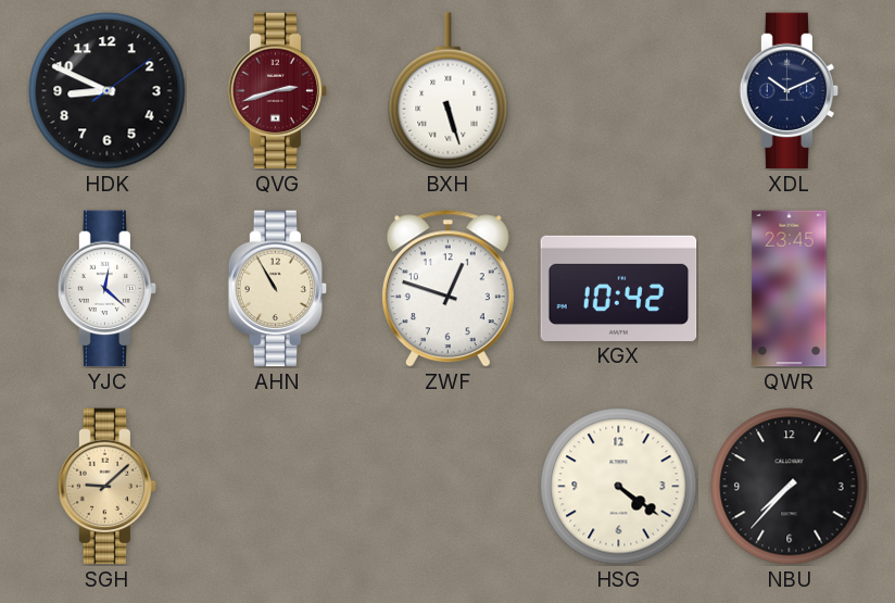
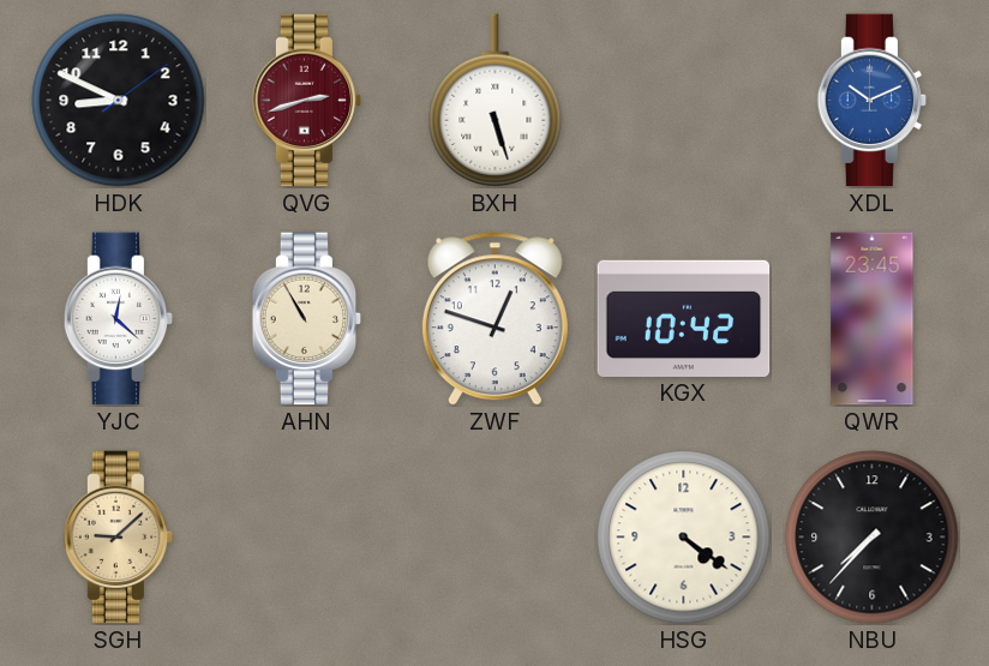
XDL dial: navy -> blue (873, 101)
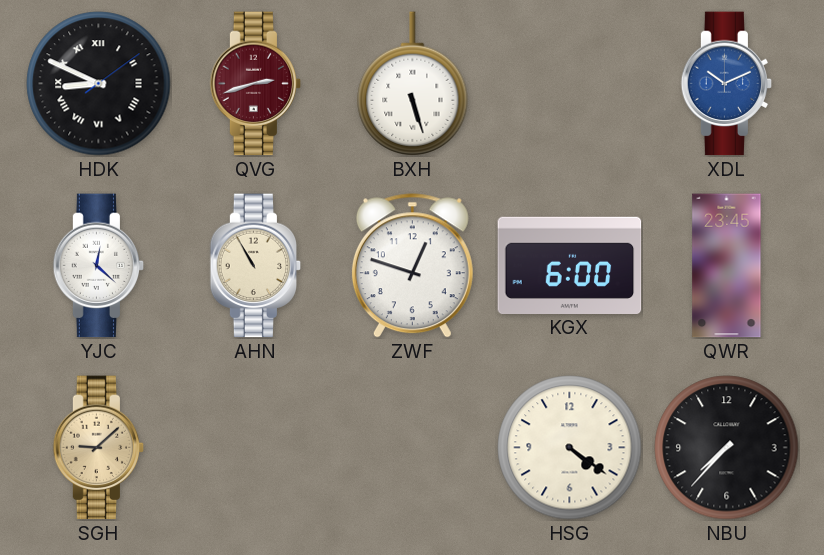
HDK numerals: Arabic -> Roman (99, 84)
KGX: 10:42 -> 6:00 (570, 265)
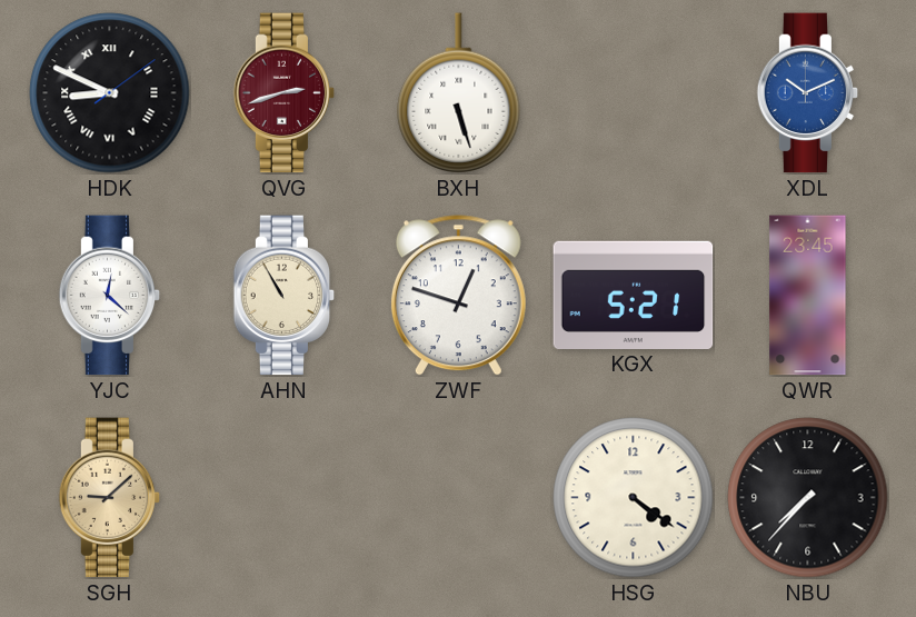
KGX: 6:00 -> 5:21 (634, 295)
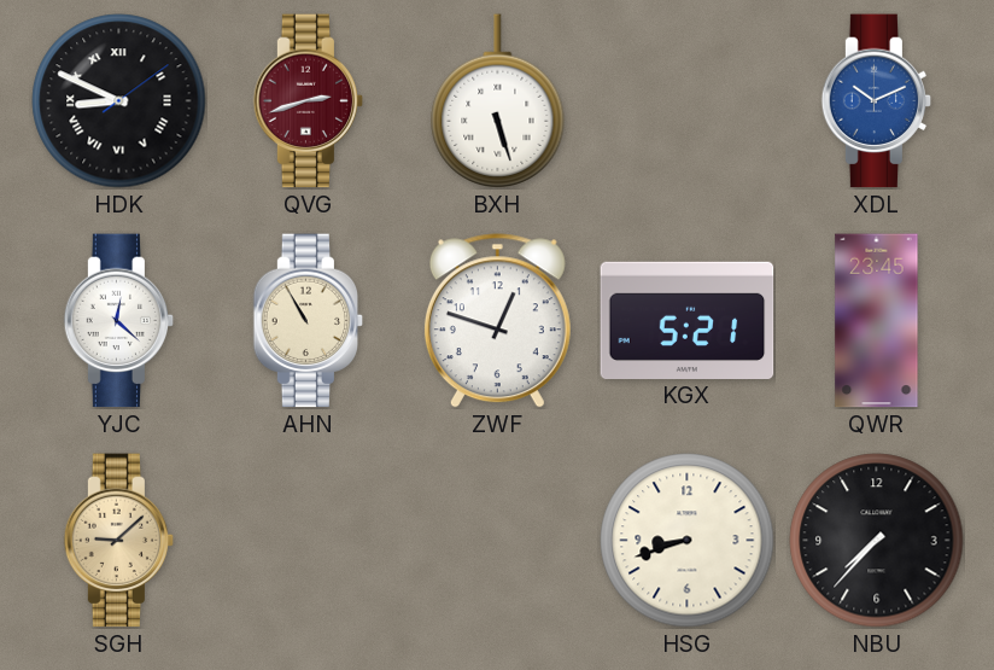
HSG: 4:21 -> 8:42 (688, 541)
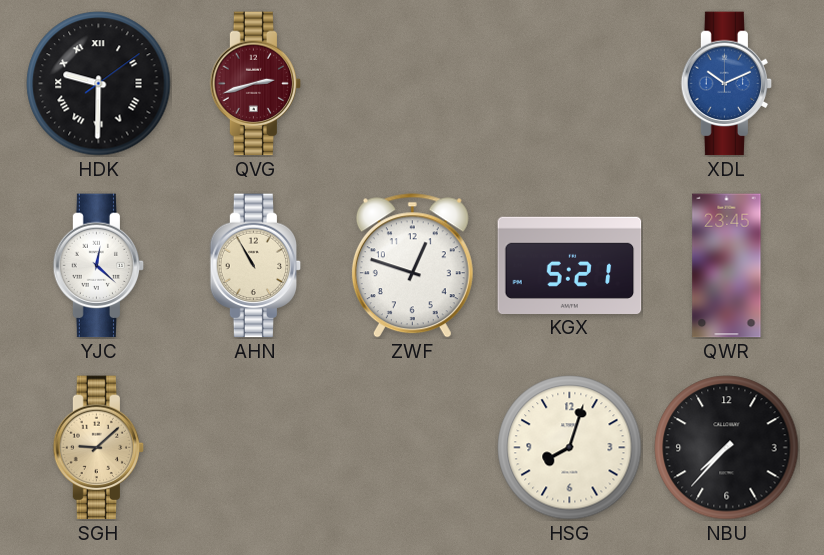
HDK: 8:49 -> 9:30 (99, 84)
BXH: 5:27 -> none (498, 100)
HSG: 8:42 -> 8:03 (570, 448)
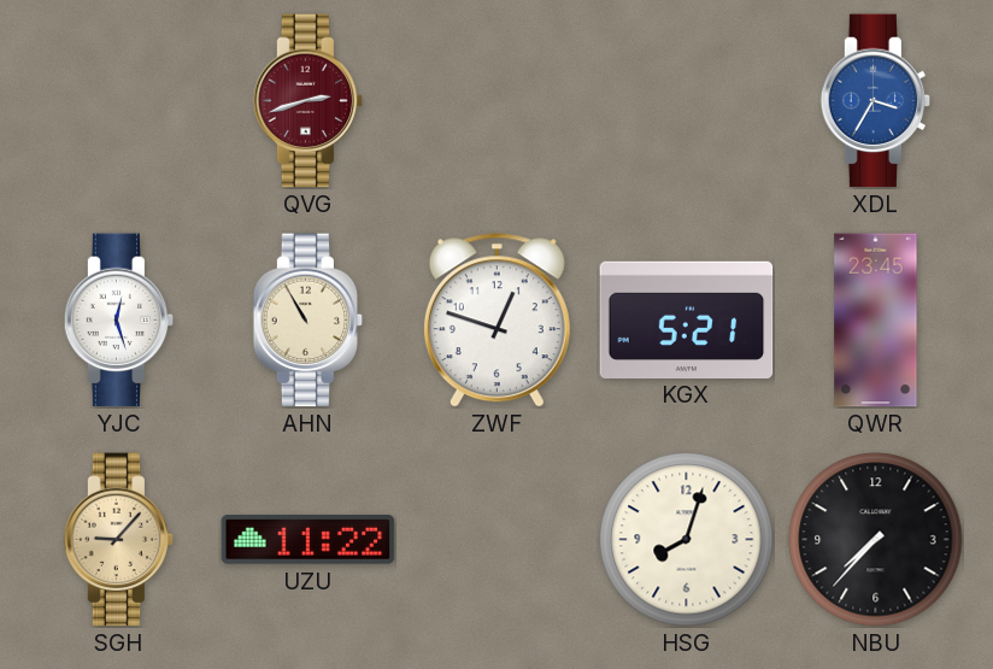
HDK: 9:30 -> none (99, 84)
XDL: 10:11 -> 3:35 (876, 101)
YJC: 12:22 -> 12:27 (119, 321)
SGH: 9:08 -> 9:07 (119, 540)
UZU: none -> 11:22 (309, 540)
